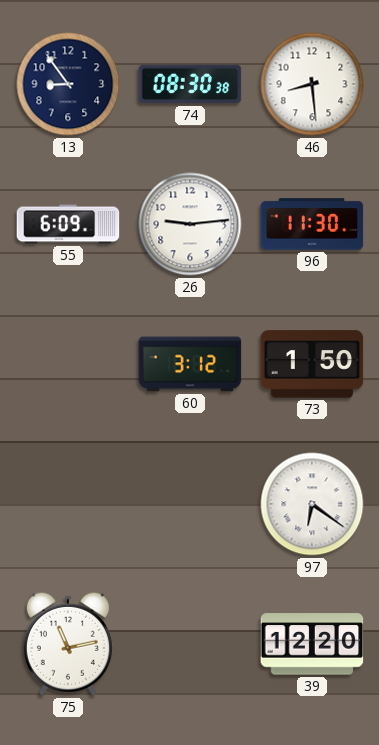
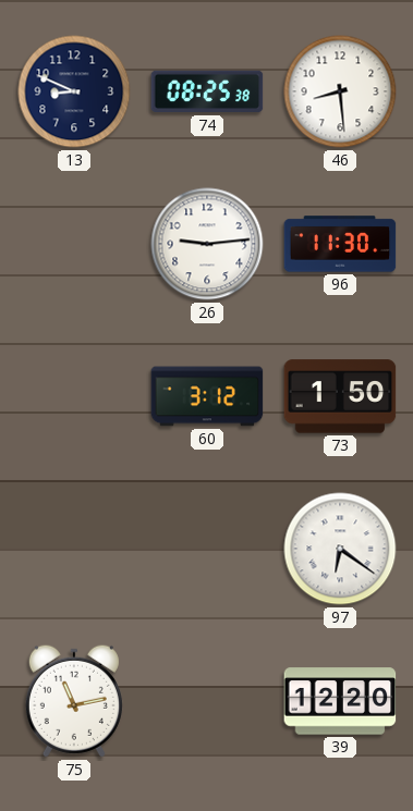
13: 8:54 -> 8:49 (74, 91)
74: 08:30 -> 08:25 (207, 91)
55: 6:09 -> none (68, 224)
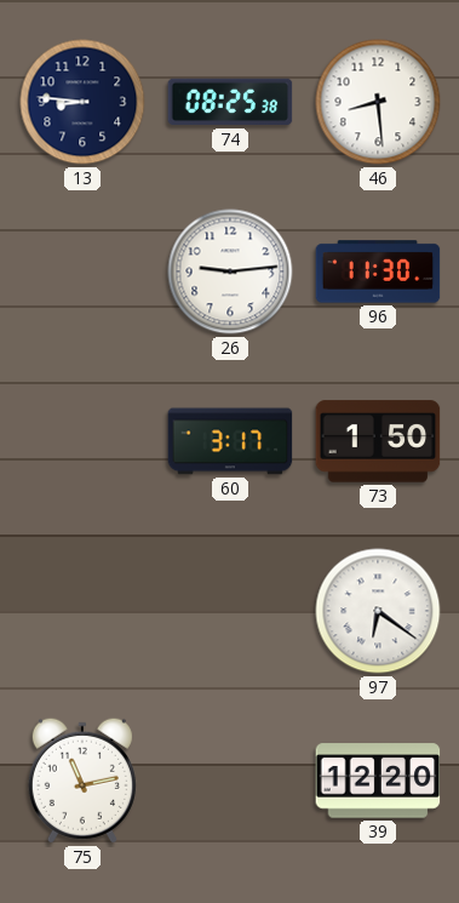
13: 8:49 -> 8:46 (82, 102)
60: 3:12 -> 3:17 (230, 441)
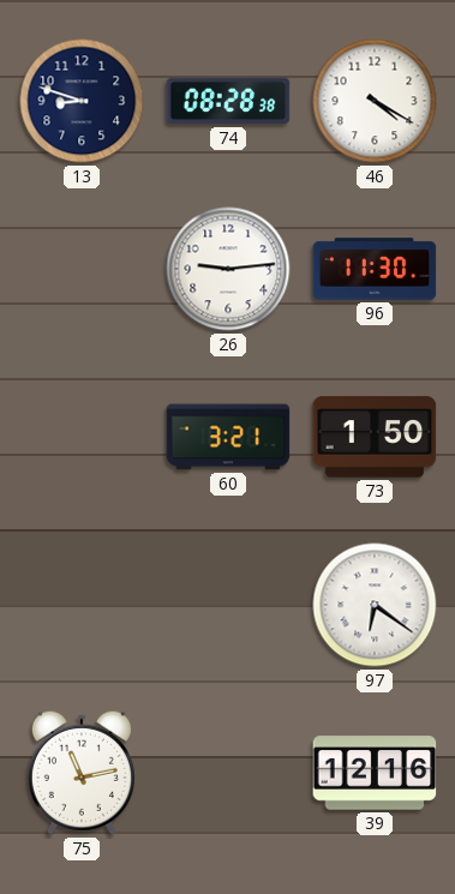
13: 8:46 -> 8:48 (82, 101)
74: 08:25 -> 08:28 (228, 101)
46: 8:29 -> 4:20 (375, 101)
60: 3:17 -> 3:21 (228, 437)
39: 12:20 -> 12:16 (375, 773)
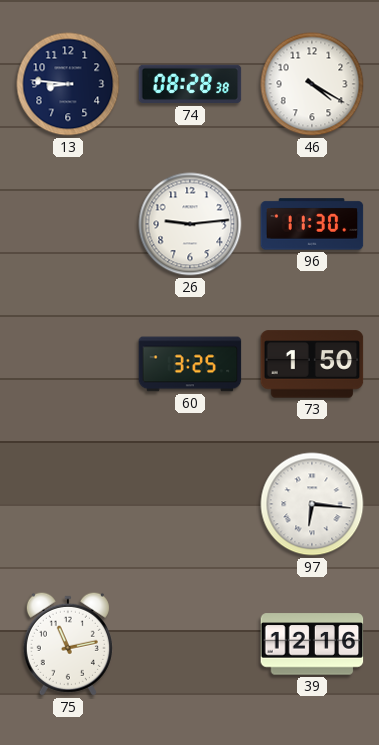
13: 8:48 -> 8:46 (68, 84)
60: 3:21 -> 3:25 (190, 364)
97: 6:21 -> 6:16 (312, 504)
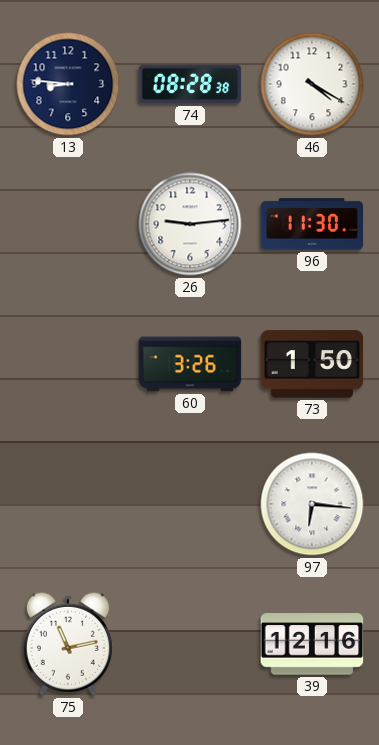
60: 3:25 -> 3:26 (190, 364)
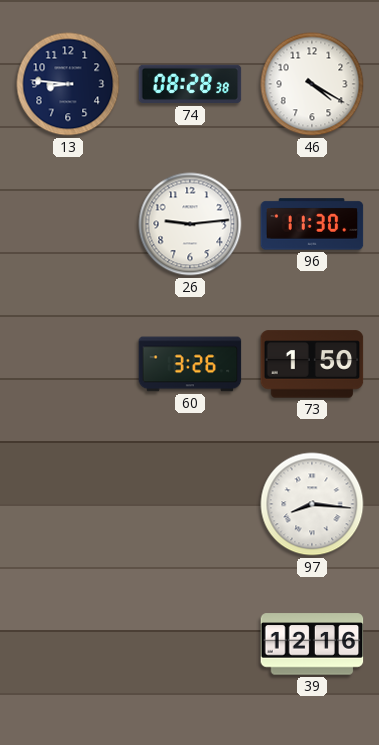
97: 6:16 -> 8:16 (312, 504)
75: 11:13 -> none (68, 644)
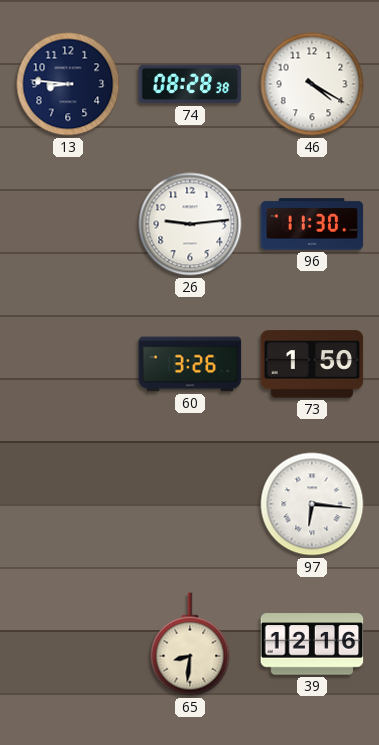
97: 8:16 -> 6:16 (312, 504)
65: none -> 8:31 (190, 644)
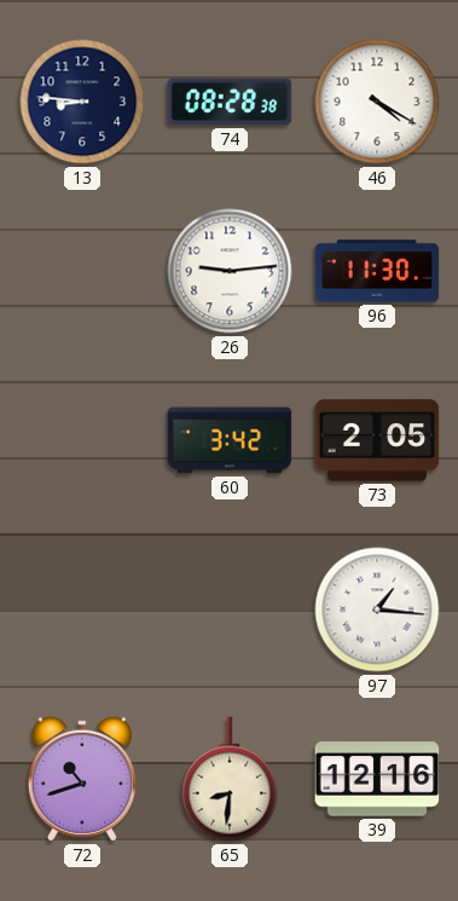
60: 3:26 -> 3:42 (230, 440)
73: 1:50 -> 2:05 (377, 440)
97: 6:16 -> 1:16 (377, 610)
72: none -> 10:42 (82, 779)
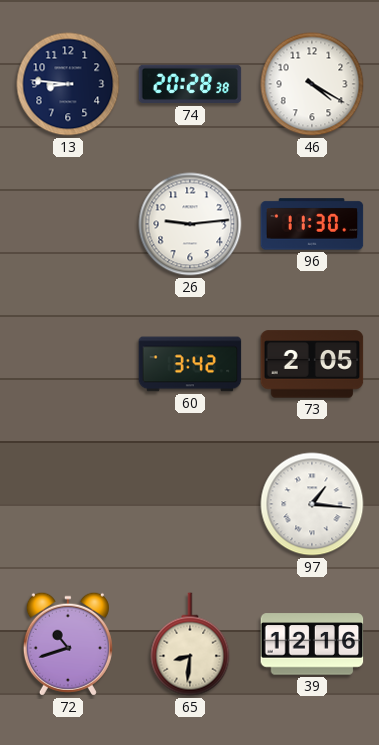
74: 08:28 -> 20:28 (190, 84)
